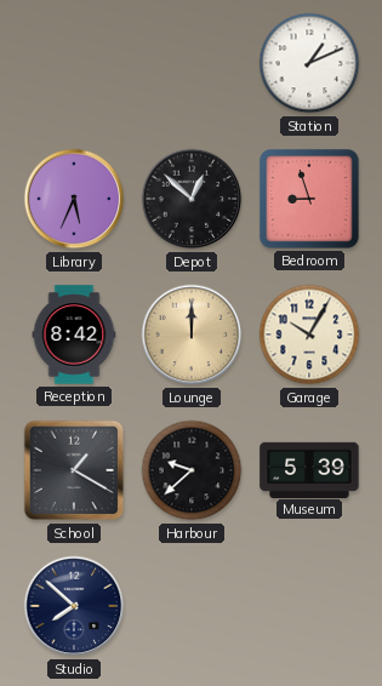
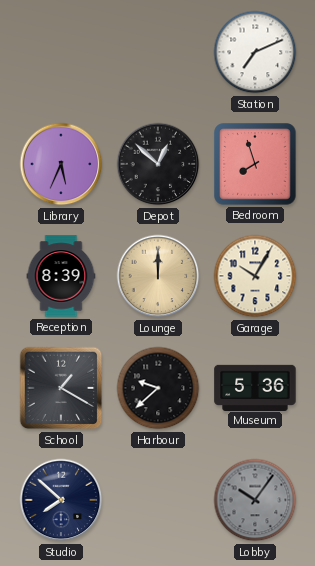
Station: 1:11 -> 7:11 (255, 52)
Bedroom: 8:57 -> 7:57 (255, 164)
Reception: 8:42 -> 8:39 (61, 276)
Museum: 5:39 -> 5:36 (255, 387)
Lobby: none -> 10:06 (255, 500)
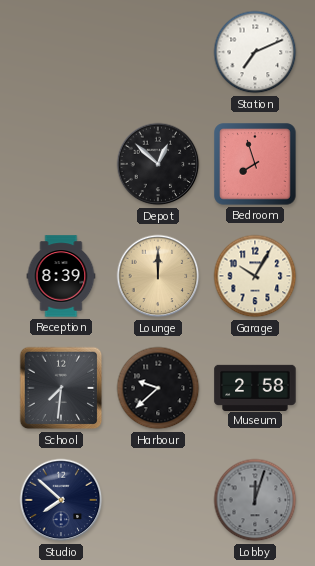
Library: 5:34 -> none (61, 164)
School: 1:20 -> 7:31 (61, 388)
Museum: 5:36 -> 2:58 (255, 387)
Lobby: 10:06 -> 12:03 (255, 500)
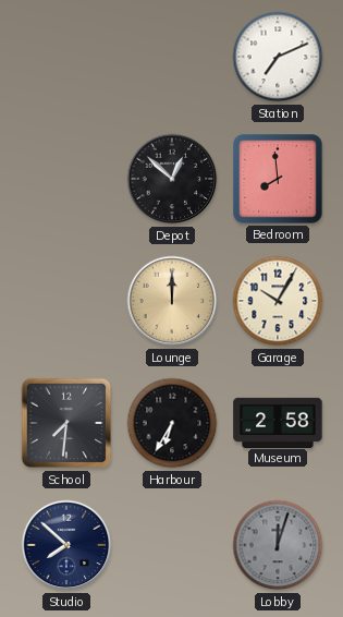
Bedroom: 7:57 -> 7:59 (278, 179)
Reception: 8:39 -> none (61, 276)
Harbour: 9:38 -> 6:35 (172, 423)
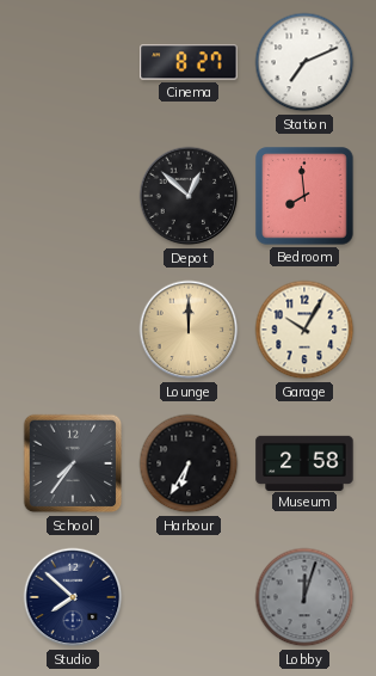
Cinema: none -> 8:27 (189, 62)
School: 7:31 -> 7:36 (73, 463)
